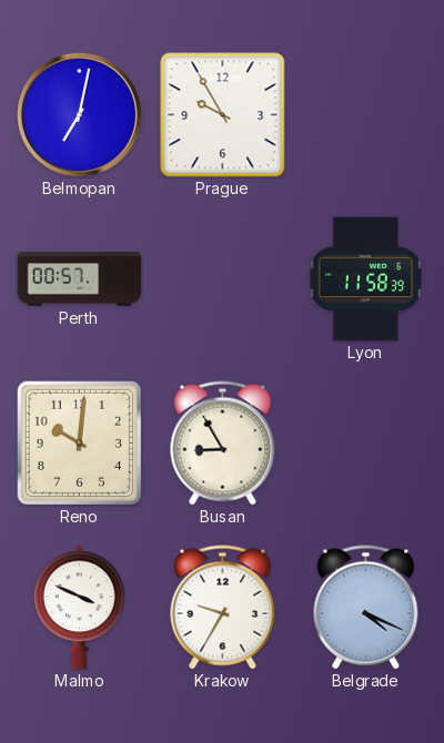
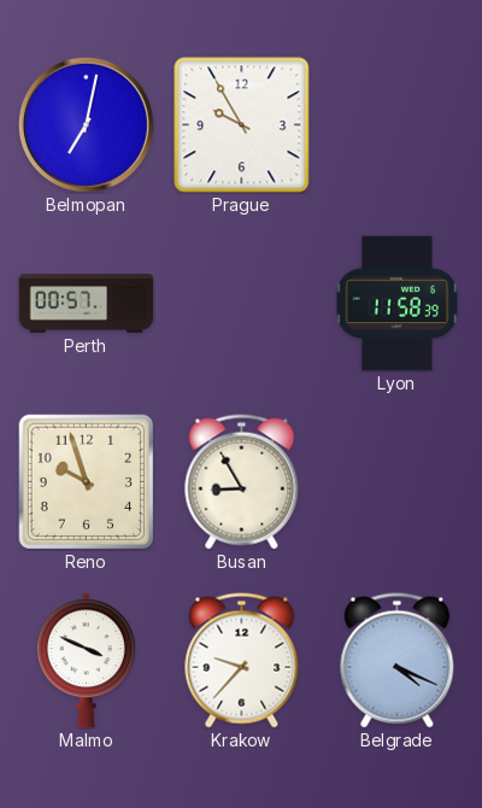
Reno: 10:01 -> 9:57 (86, 481)
Krakow: 9:35 -> 9:37 (242, 661)
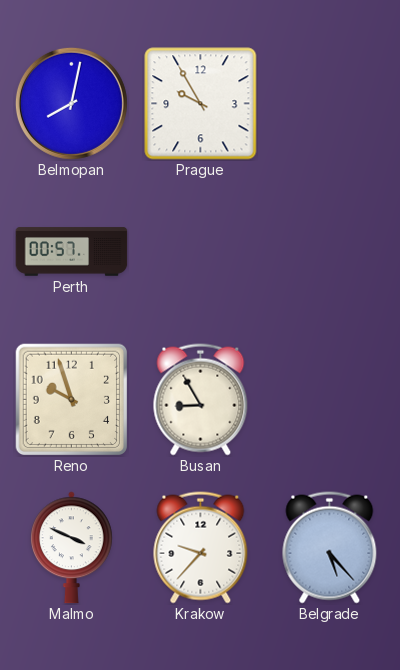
Belmopan: 7:02 -> 8:02 (71, 103)
Lyon: 11:58 -> none (398, 304)
Belgrade: 4:19 -> 5:23 (330, 548)
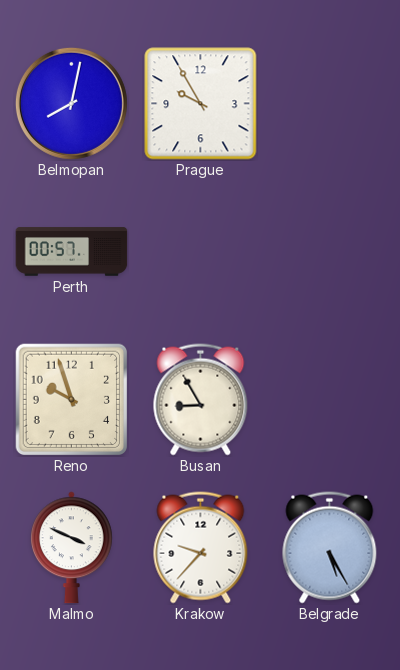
Belgrade: 5:23 -> 5:25 (330, 548)
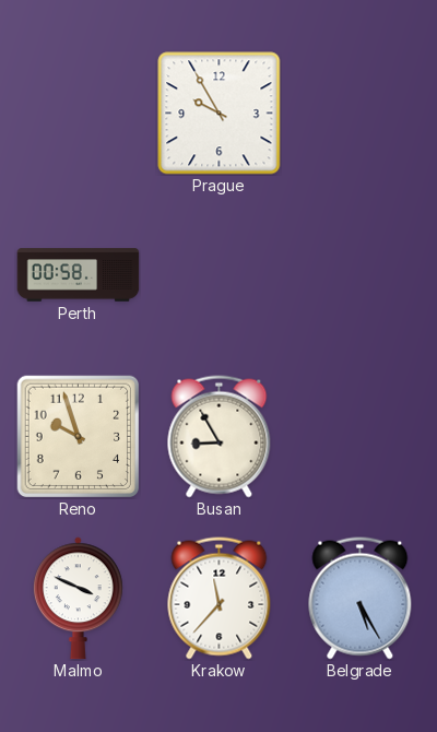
Belmopan: 8:02 -> none (71, 103)
Perth: 00:57 -> 00:58 (79, 275)
Krakow: 9:37 -> 11:37 (220, 599)
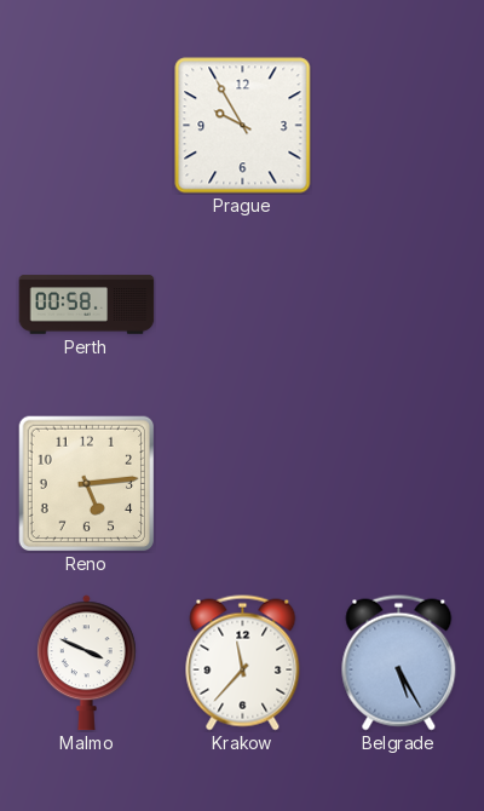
Reno: 9:57 -> 5:14 (86, 483)
Busan: 8:55 -> none (220, 437)
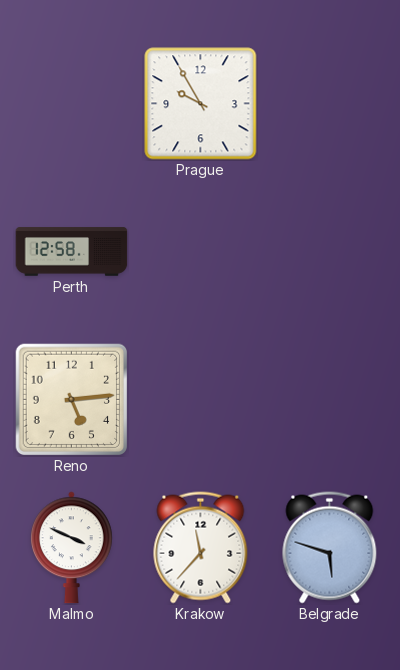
Perth: 00:58 -> 12:58 (72, 252)
Belgrade: 5:25 -> 5:48 (330, 548)
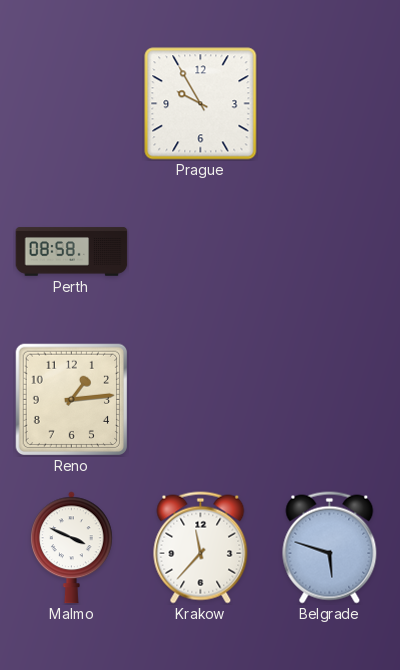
Perth: 12:58 -> 08:58 (72, 252)
Reno: 5:14 -> 1:14 (71, 399)
